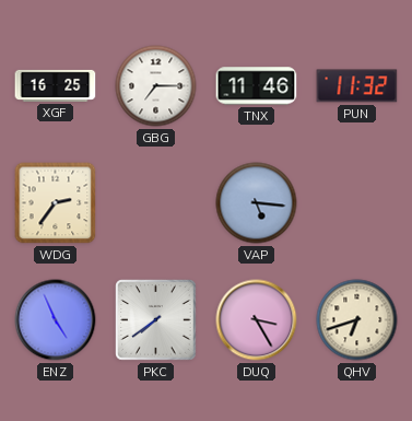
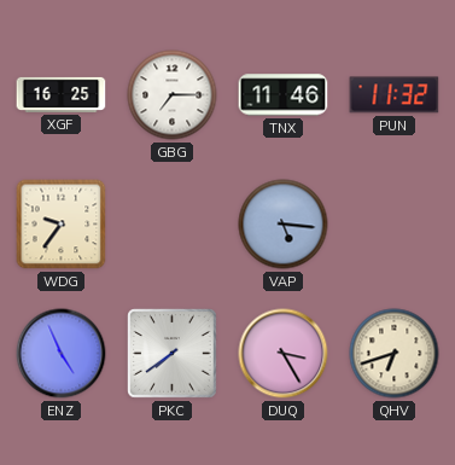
WDG: 2:36 -> 9:36 (62, 225)
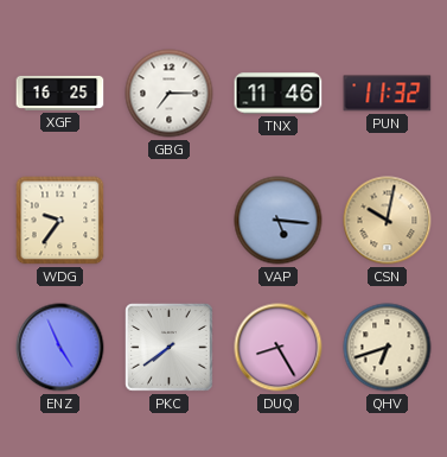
CSN: none -> 10:02 (388, 221)
DUQ: 3:25 -> 8:25 (279, 348)
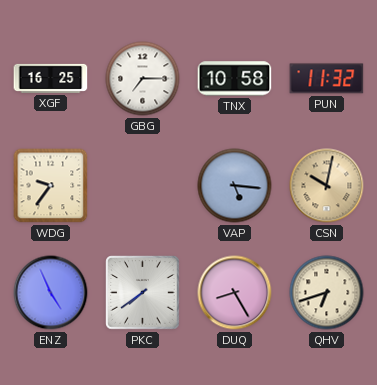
TNX: 11:46 -> 10:58 (235, 79)
